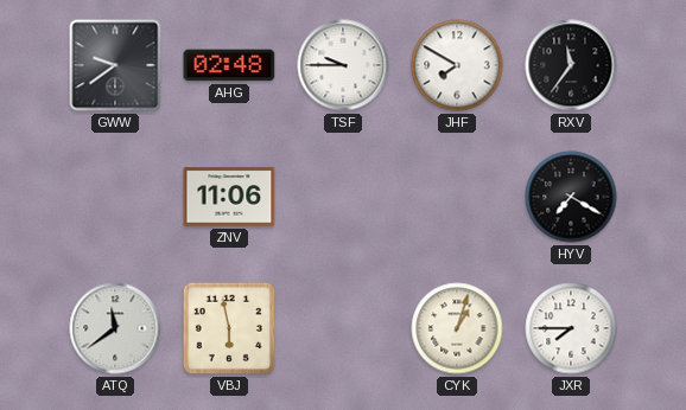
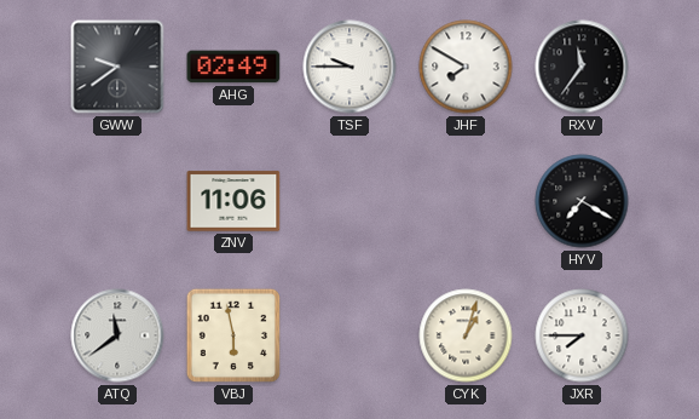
AHG: 02:48 -> 02:49 (233, 67)
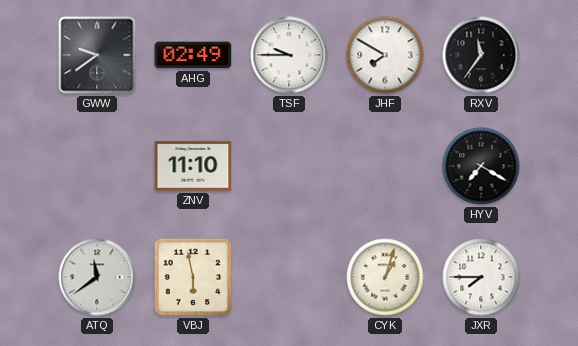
ZNV: 11:06 -> 11:10 (193, 166)
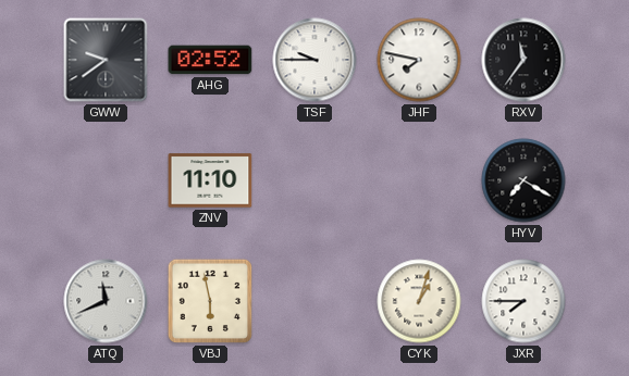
AHG: 02:49 -> 02:52 (210, 60)
JHF: 7:50 -> 7:47 (419, 60)
ATQ: 11:39 -> 11:41 (106, 301)
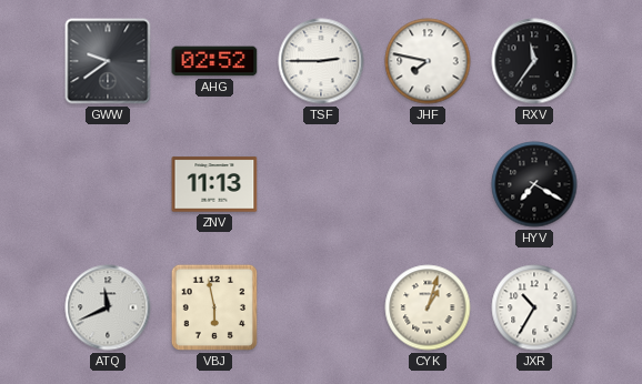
TSF: 9:45 -> 2:45 (321, 61)
ZNV: 11:10 -> 11:13 (214, 184)
JXR: 7:45 -> 10:35 (534, 307)
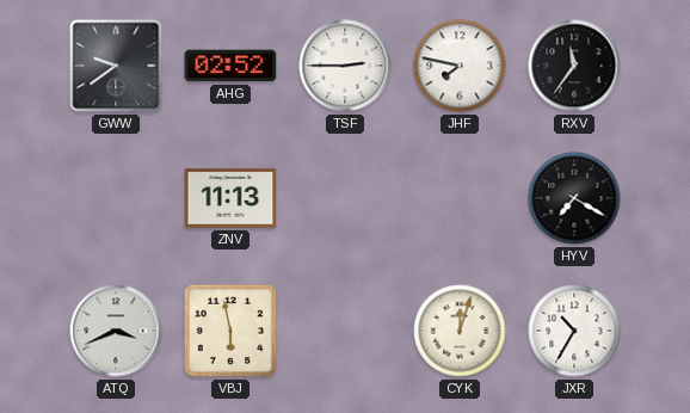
ATQ: 11:41 -> 3:41 (116, 331)
CYK: 1:03 -> 12:03 (460, 331)
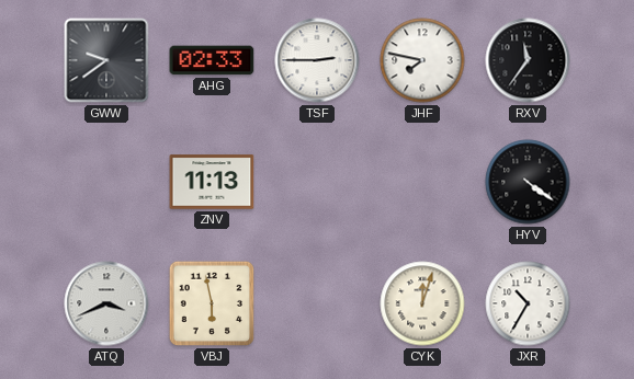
AHG: 02:52 -> 02:33 (212, 60)
HYV: 7:20 -> 4:21 (528, 182)
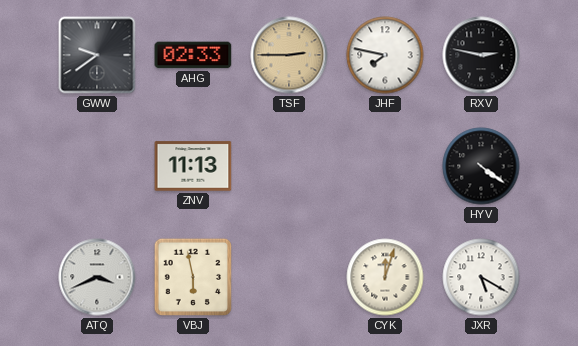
TSF dial: white -> champagne (289, 55)
RXV: 11:36 -> 2:47 (481, 55)
JXR: 10:35 -> 5:20 (481, 277)
